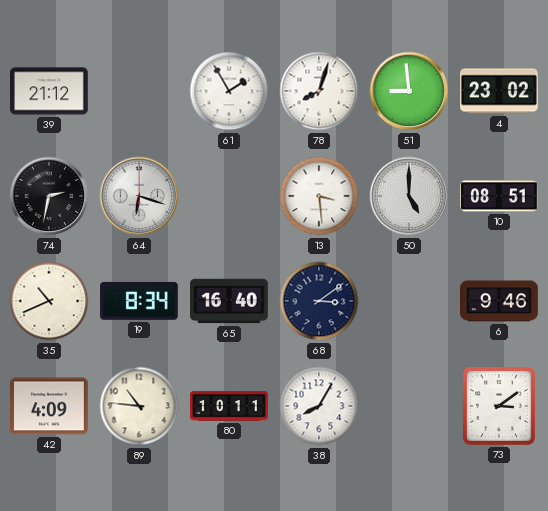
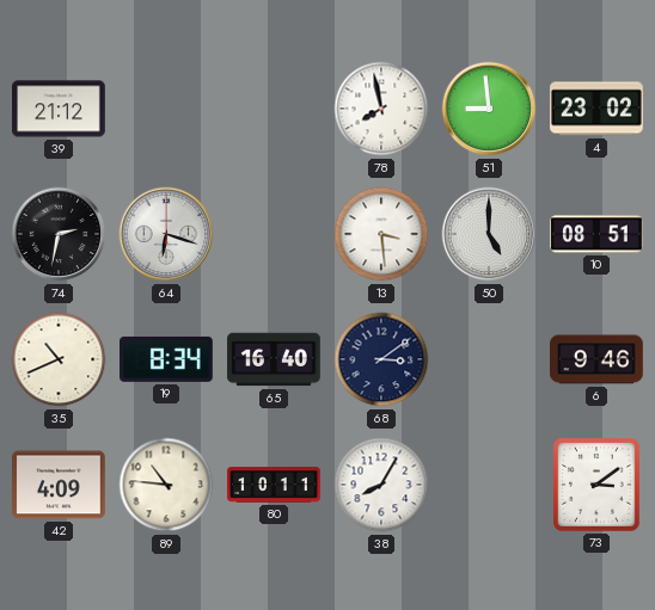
61: 1:55 -> none (229, 91)
78: 8:03 -> 7:58 (381, 109)
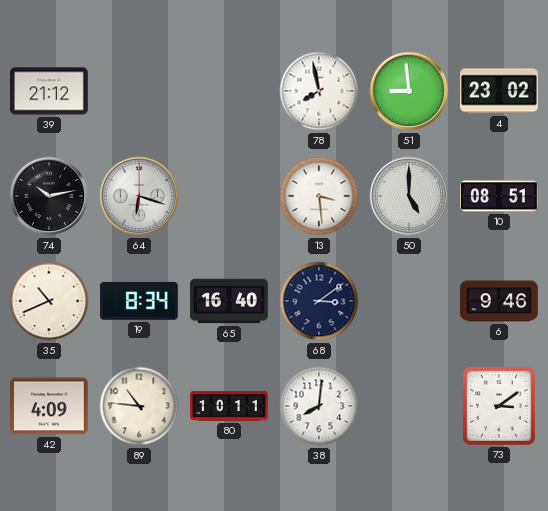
74: 2:32 -> 10:13 (49, 196)
38: 8:05 -> 8:01 (319, 406)
